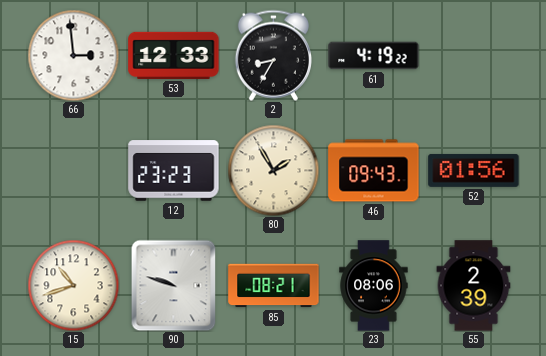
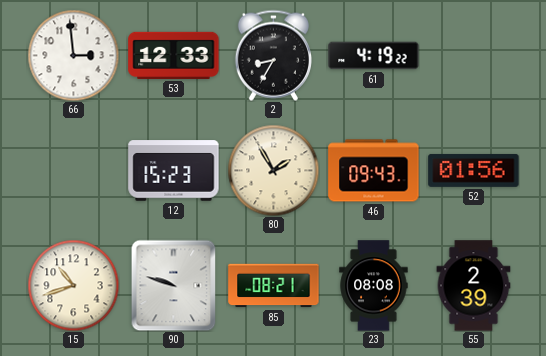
12: 23:23 -> 15:23 (174, 171)
23: 08:06 -> 08:08 (374, 286)
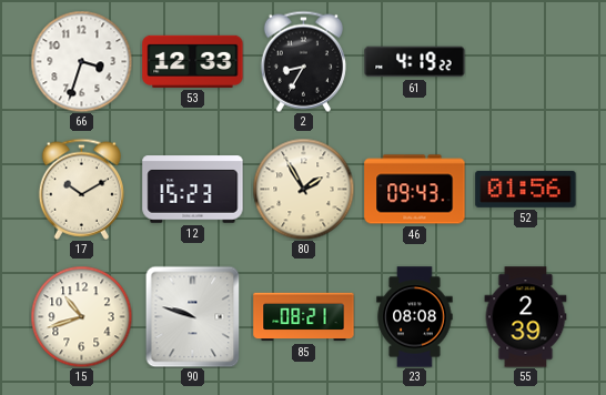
66: 2:59 -> 3:33 (81, 61)
17: none -> 10:10 (81, 189)
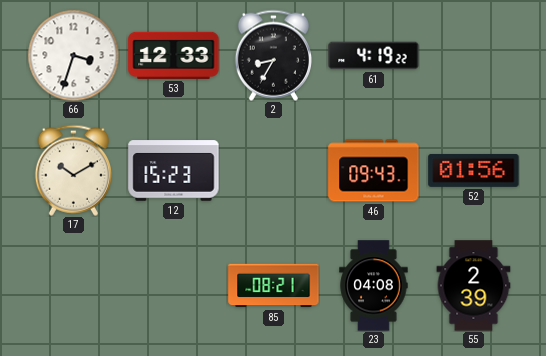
80: 1:55 -> none (303, 189)
15: 10:42 -> none (81, 316)
90: 9:48 -> none (193, 316)
23: 08:08 -> 04:08 (374, 286)
